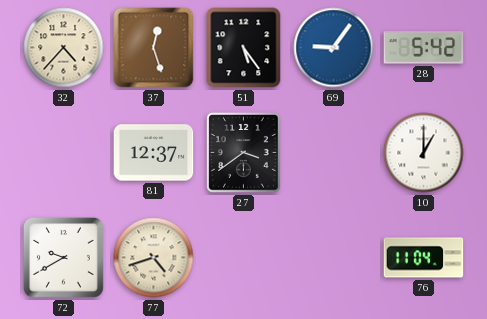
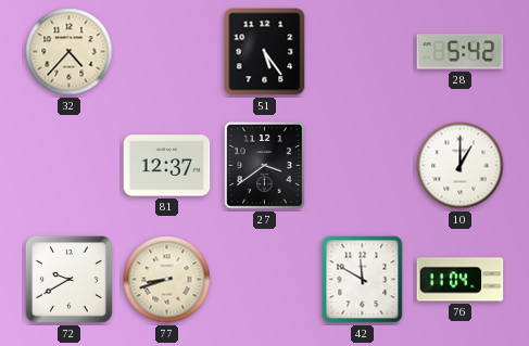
37: 12:27 -> none (154, 48)
69: 9:06 -> none (334, 48)
77: 4:42 -> 8:42 (167, 280)
42: none -> 11:50 (363, 280)
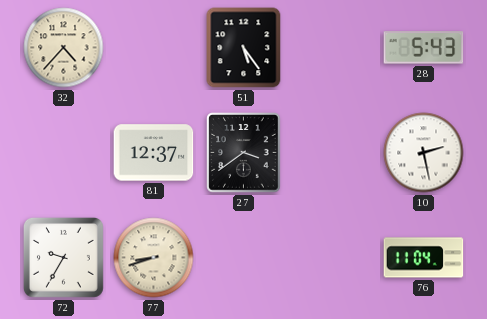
28: 5:42 -> 5:43 (424, 48)
10: 1:00 -> 2:28 (424, 153)
72: 9:40 -> 9:35 (63, 257)
42: 11:50 -> none (363, 280)
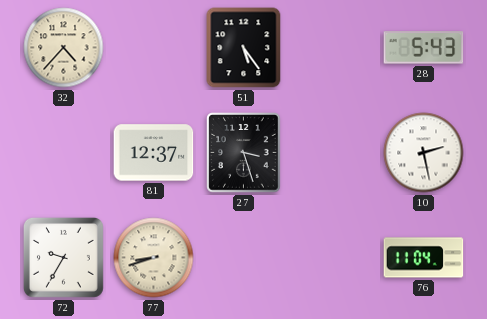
27: 3:39 -> 3:27 (244, 153)
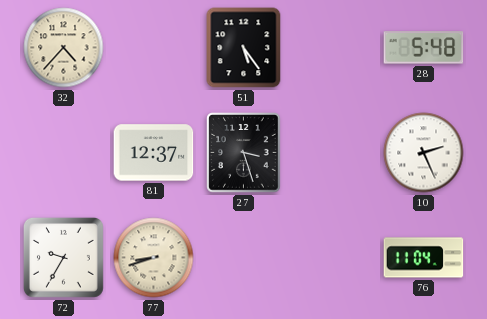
28: 5:43 -> 5:48 (424, 48)
10: 2:28 -> 2:26 (424, 153)
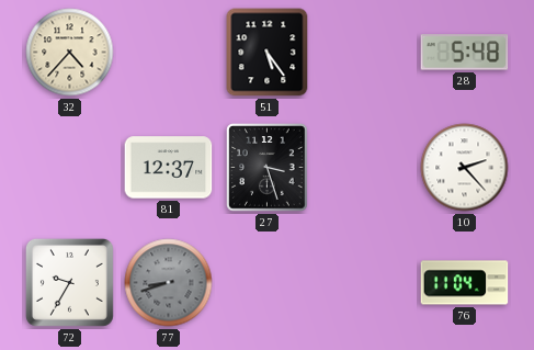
10: 2:26 -> 2:23 (465, 168)
77 dial: cream -> grey (169, 283)
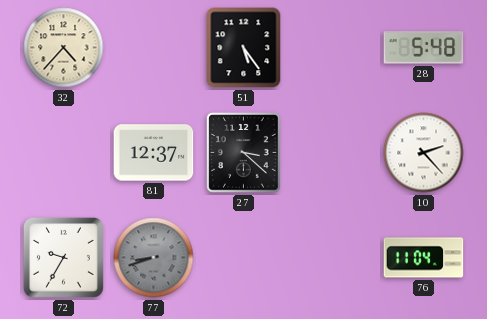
27: 3:27 -> 3:22 (244, 153)
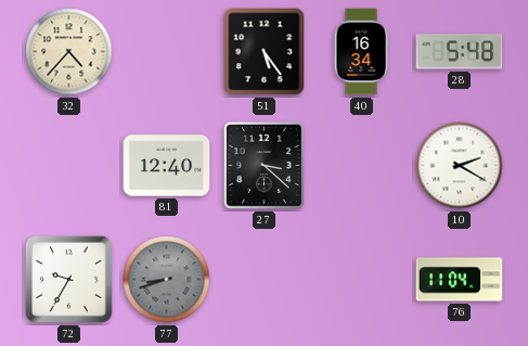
40: none -> 16:34 (361, 52)
81: 12:37 -> 12:40 (167, 166)
10: 2:23 -> 2:20 (460, 166)
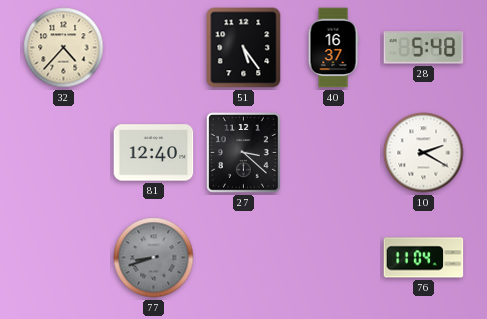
40: 16:34 -> 16:37 (333, 48)
72: 9:35 -> none (68, 279)
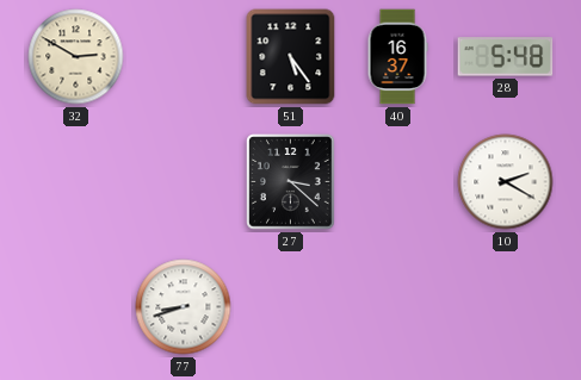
32: 4:37 -> 2:50 (76, 57)
81: 12:40 -> none (154, 153)
77 dial: grey -> white (184, 307)
76: 11:04 -> none (424, 258)
